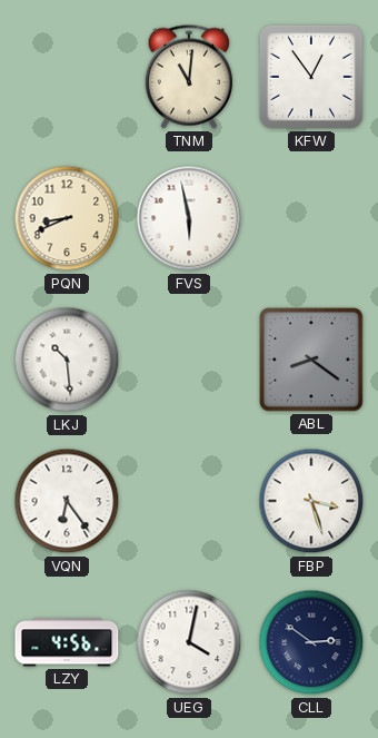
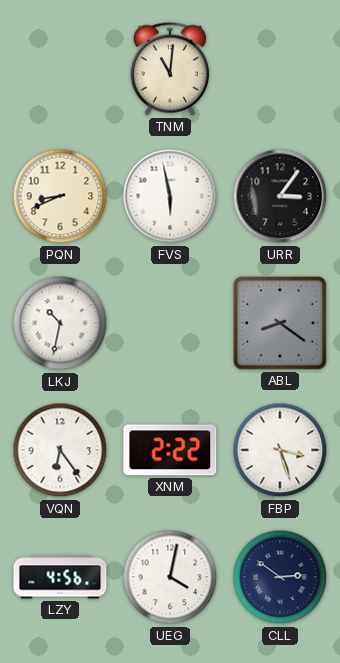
KFW: 12:54 -> none (311, 77)
URR: none -> 3:06 (280, 196)
LKJ: 10:29 -> 10:32 (60, 323)
XNM: none -> 2:22 (170, 450)
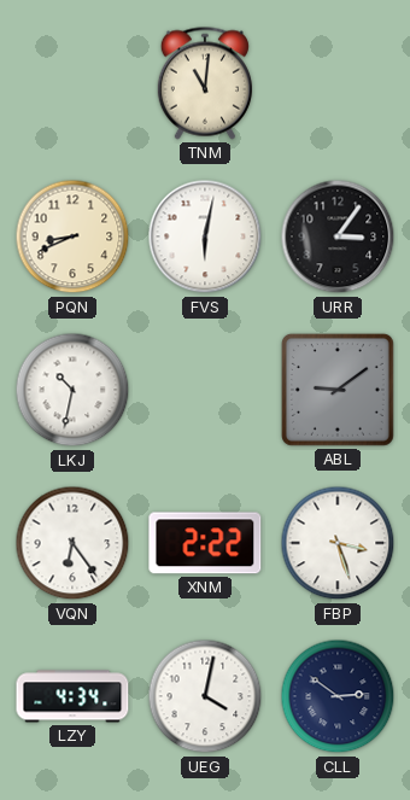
FVS: 5:58 -> 6:02 (205, 237)
ABL: 8:21 -> 9:09 (338, 390)
LZY: 4:56 -> 4:34 (72, 696)
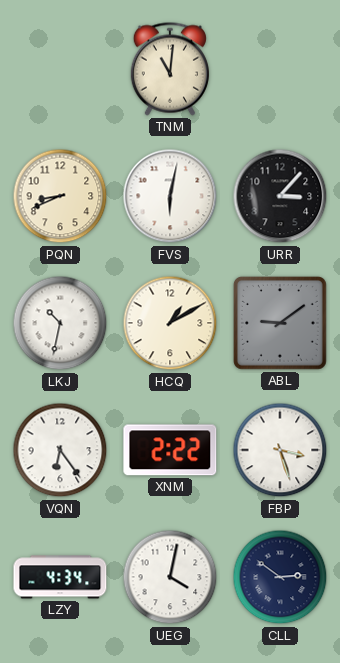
URR: 3:06 -> 3:07 (280, 196)
HCQ: none -> 1:10 (170, 323)
